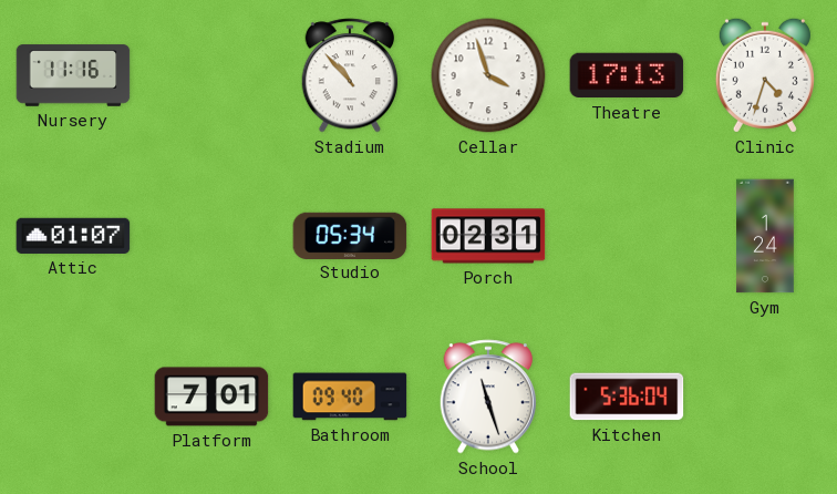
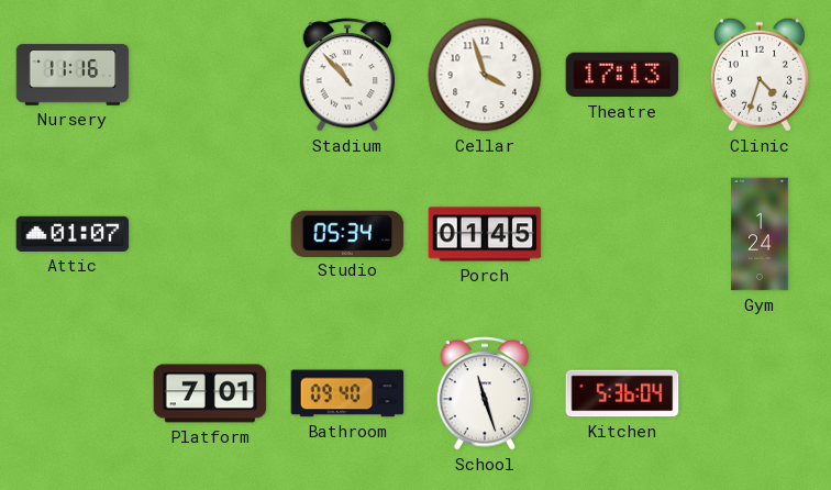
Porch: 02:31 -> 01:45 (485, 234)
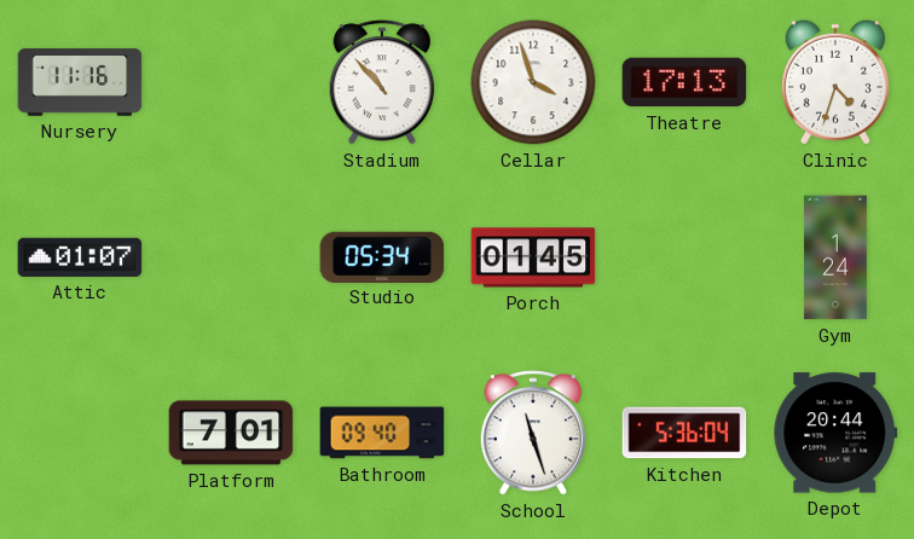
Depot: none -> 20:44 (835, 433)
